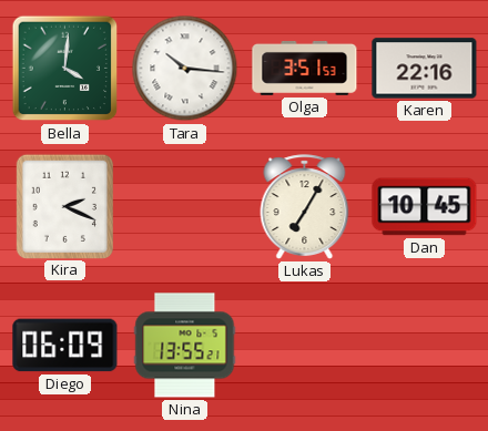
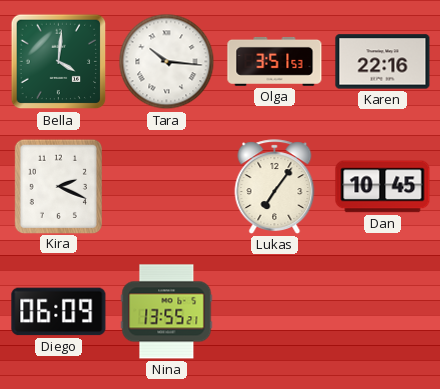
Lukas: 7:05 -> 7:06 (275, 187)
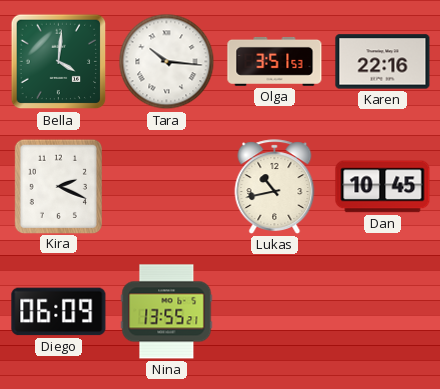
Lukas: 7:06 -> 10:43 (275, 187)
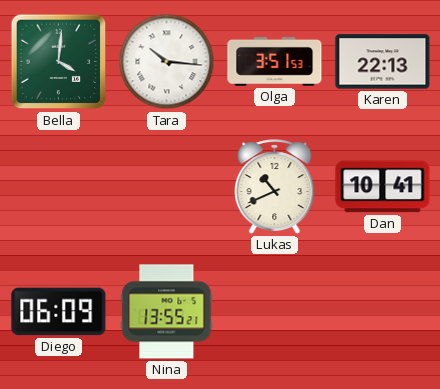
Karen: 22:16 -> 22:13 (383, 62)
Kira: 2:19 -> none (58, 186)
Lukas: 10:43 -> 10:41 (275, 187)
Dan: 10:45 -> 10:41 (383, 187)
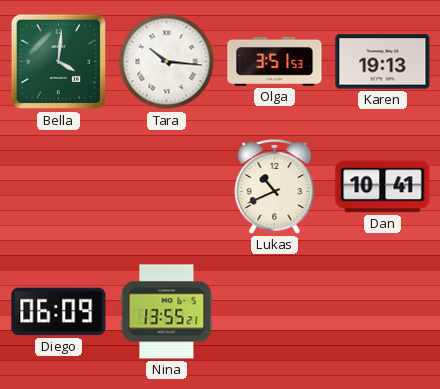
Karen: 22:13 -> 19:13 (383, 62)
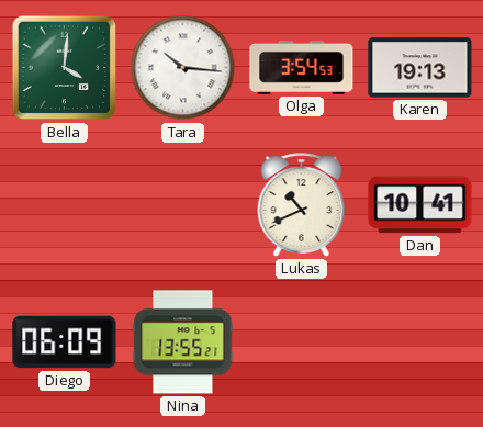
Olga: 3:51 -> 3:54 (302, 67)
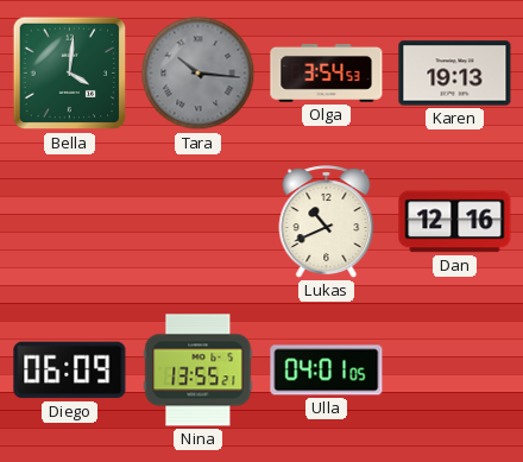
Tara dial: white -> grey (199, 74)
Dan: 10:41 -> 12:16 (455, 222)
Ulla: none -> 04:01 (327, 371)
